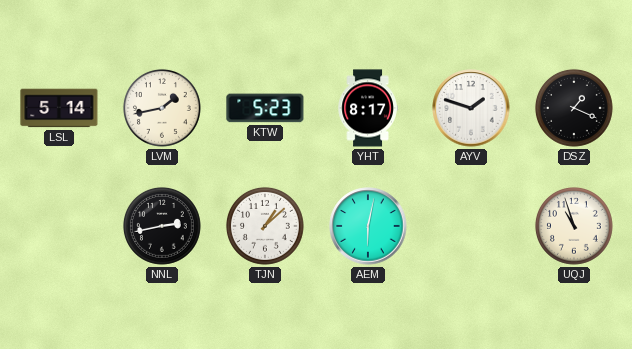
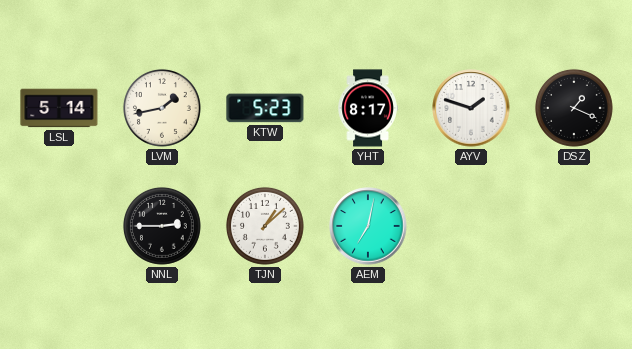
NNL: 2:43 -> 2:45 (162, 226)
AEM: 6:02 -> 7:02 (368, 226)
UQJ: 10:57 -> none (574, 226)
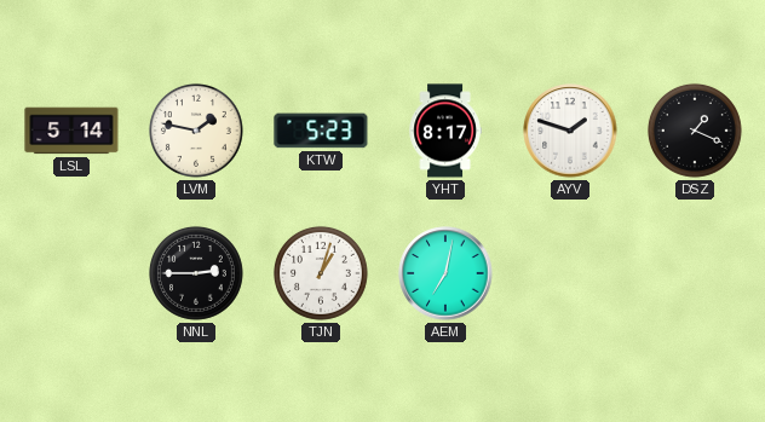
LVM: 1:43 -> 1:47 (196, 131)
TJN: 1:08 -> 1:03 (321, 273)
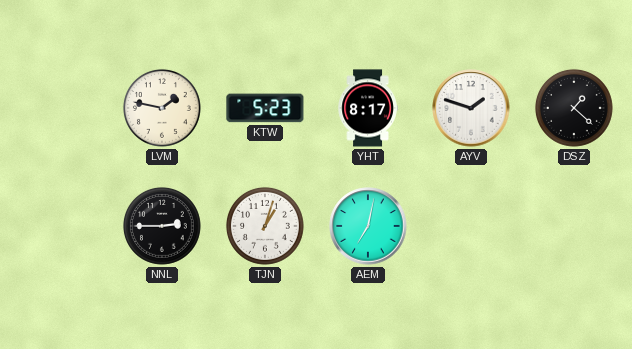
LSL: 5:14 -> none (71, 131)
DSZ: 1:19 -> 1:22 (574, 108)
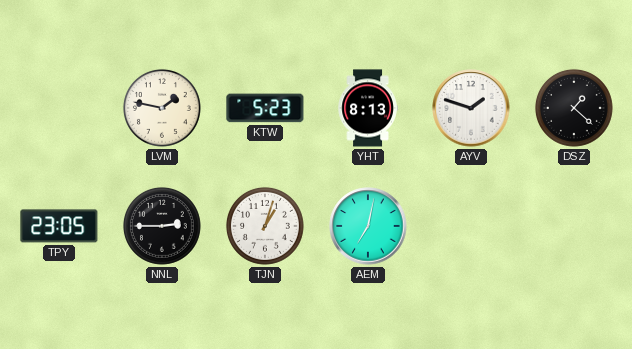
YHT: 8:17 -> 8:13 (368, 108)
TPY: none -> 23:05 (59, 226)
